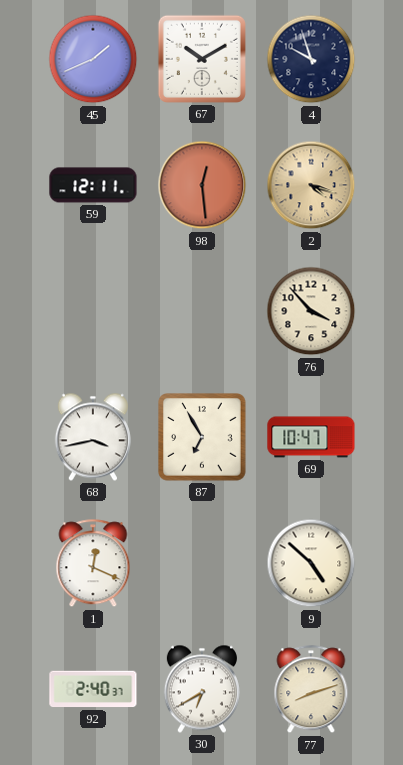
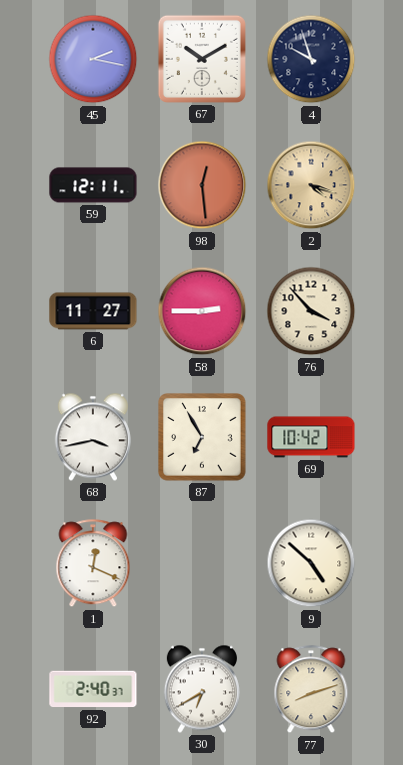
45: 1:41 -> 2:17 (93, 59)
6: none -> 11:27 (93, 311)
58: none -> 2:45 (202, 311)
69: 10:47 -> 10:42 (311, 437)
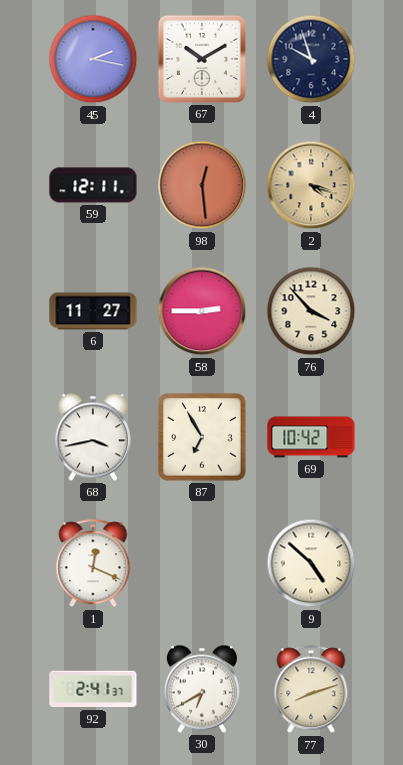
92: 2:40 -> 2:41 (93, 689)
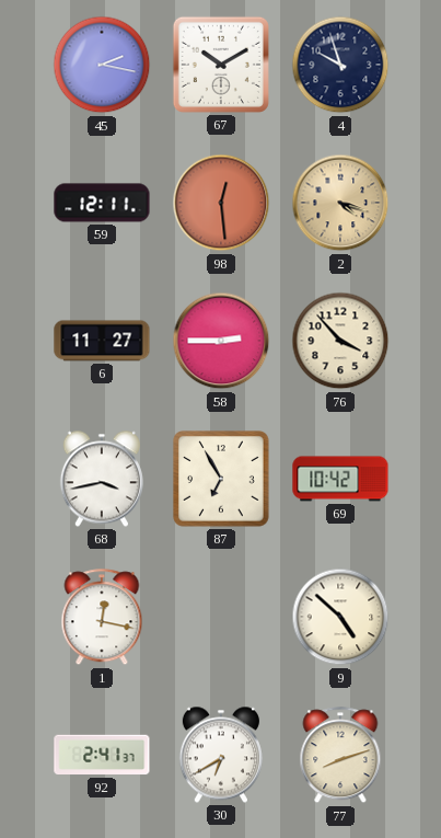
1: 12:19 -> 12:17 (102, 618)
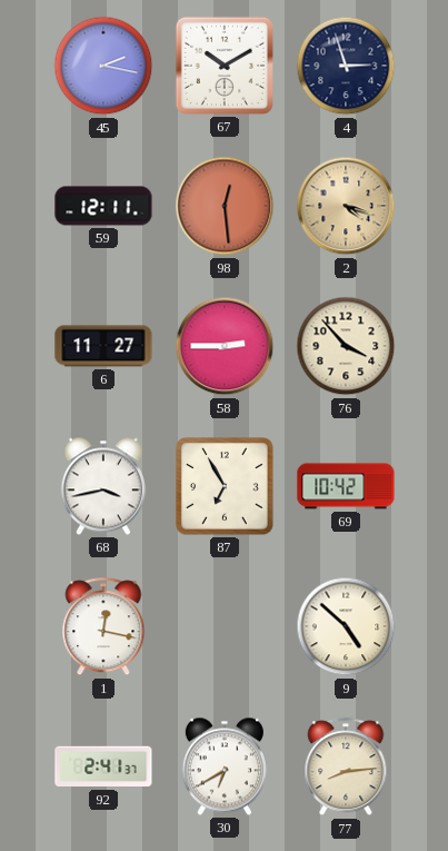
4: 9:57 -> 2:57 (346, 66)
77: 8:12 -> 8:14 (346, 768)
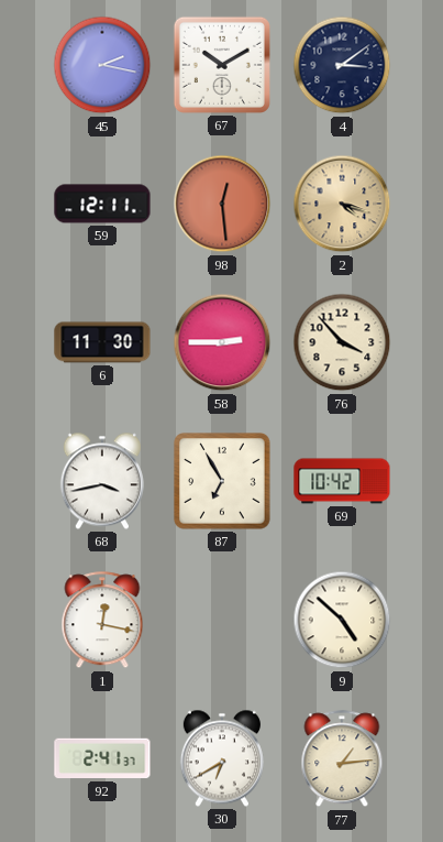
4: 2:57 -> 3:09 (342, 65)
6: 11:27 -> 11:30 (102, 342)
77: 8:14 -> 1:14 (342, 759)
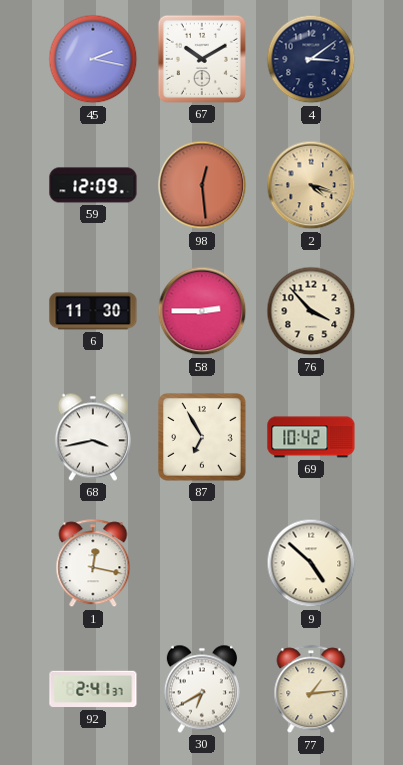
59: 12:11 -> 12:09 (93, 185)
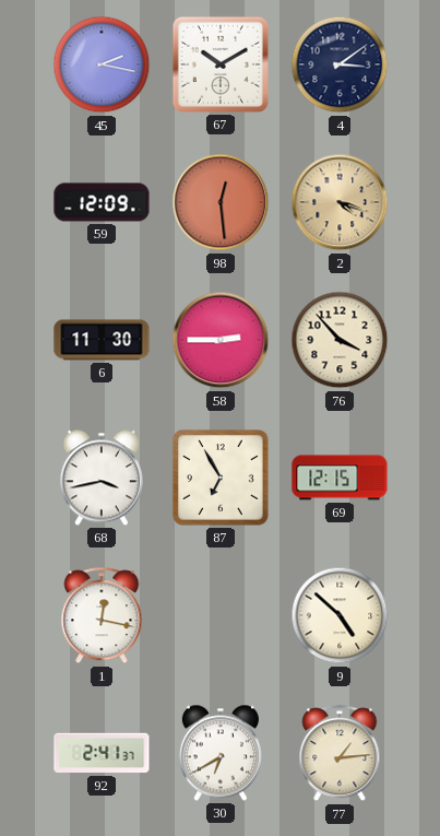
69: 10:42 -> 12:15 (340, 478)
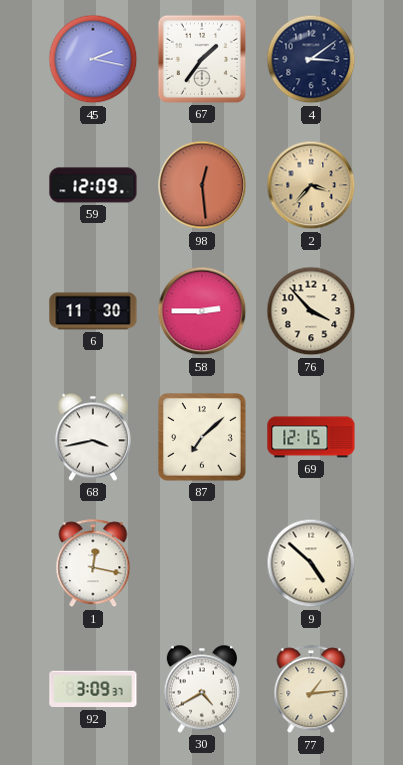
67: 10:10 -> 1:36 (202, 59)
2: 4:18 -> 3:37 (311, 185)
87: 6:55 -> 7:08 (202, 437)
92: 2:41 -> 3:09 (93, 689)
30: 6:40 -> 4:40 (202, 689)
